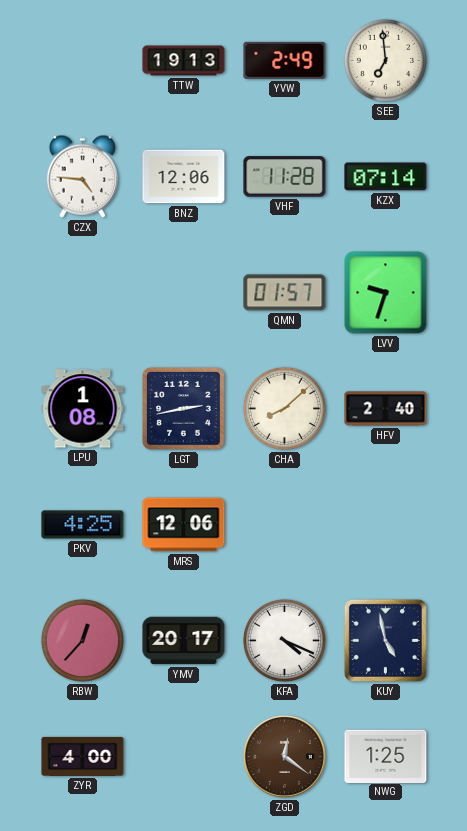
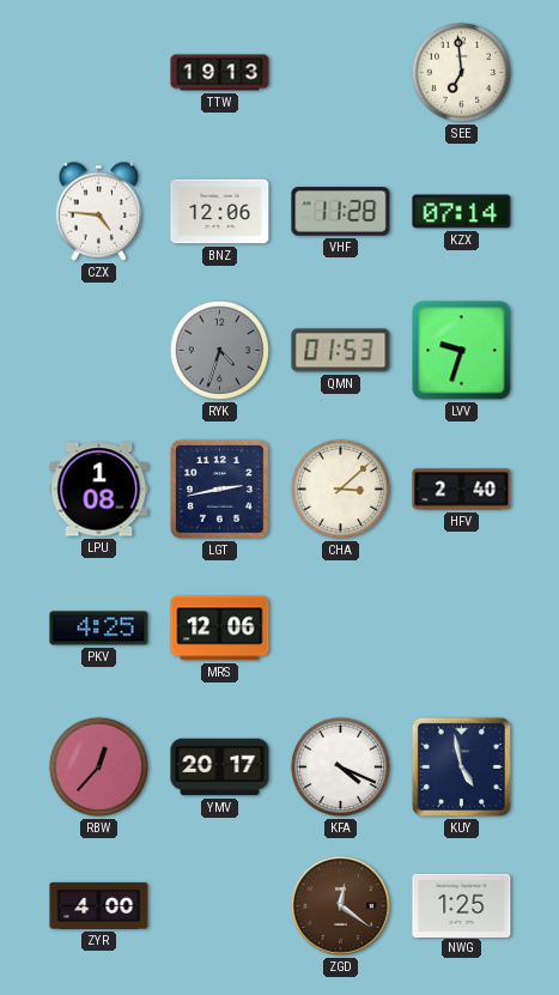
YVW: 2:49 -> none (285, 60)
RYK: none -> 4:33 (219, 350)
QMN: 01:57 -> 01:53 (341, 351)
CHA: 8:08 -> 3:08 (340, 489)
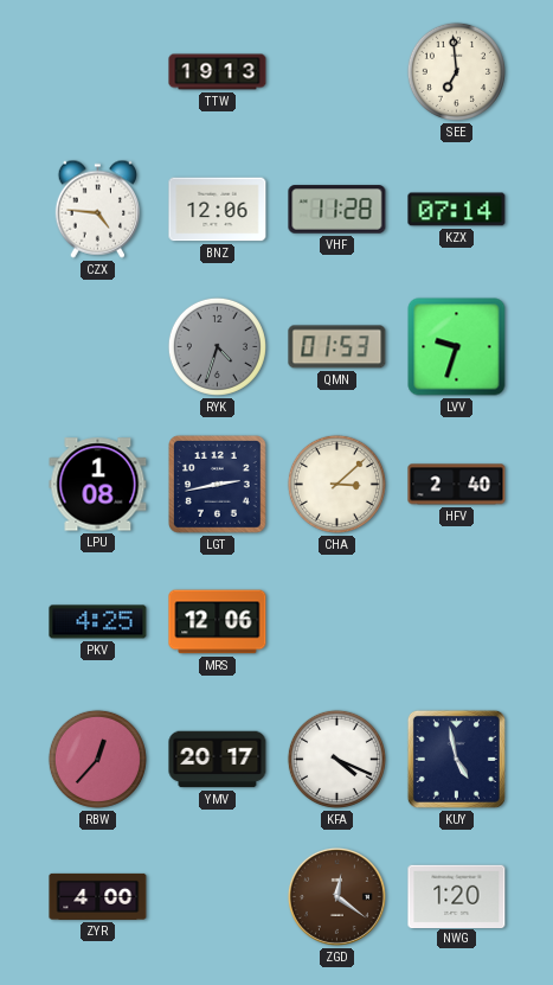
NWG: 1:25 -> 1:20 (457, 896)
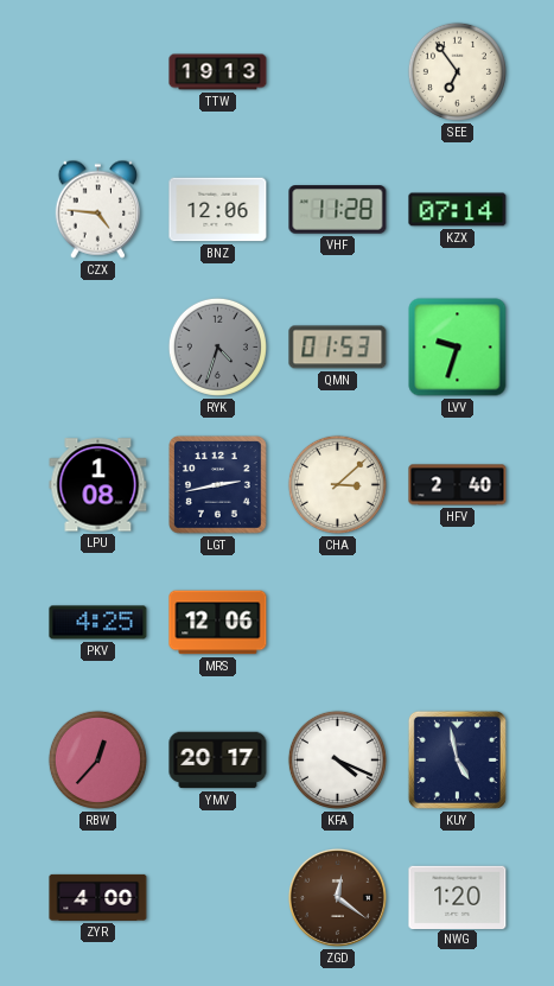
SEE: 6:59 -> 6:54 (457, 71)
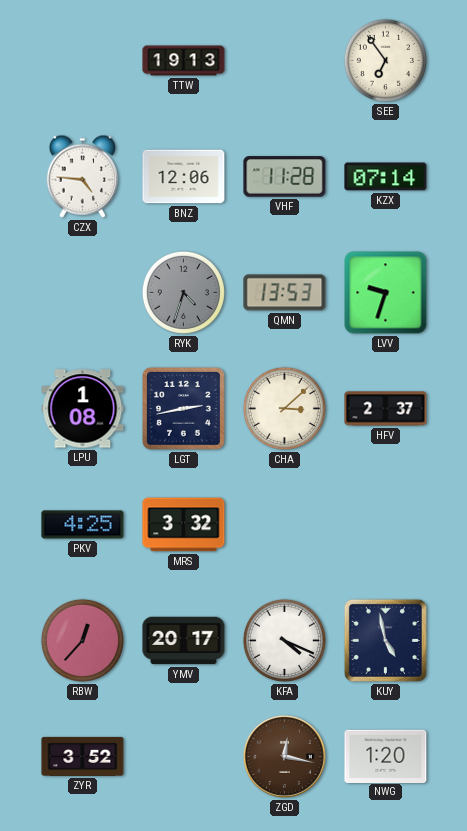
QMN: 01:53 -> 13:53 (285, 293)
HFV: 2:40 -> 2:37 (386, 409)
MRS: 12:06 -> 3:32 (184, 525)
ZYR: 4:00 -> 3:52 (83, 756)
ZGD: 12:21 -> 12:17 (284, 756)
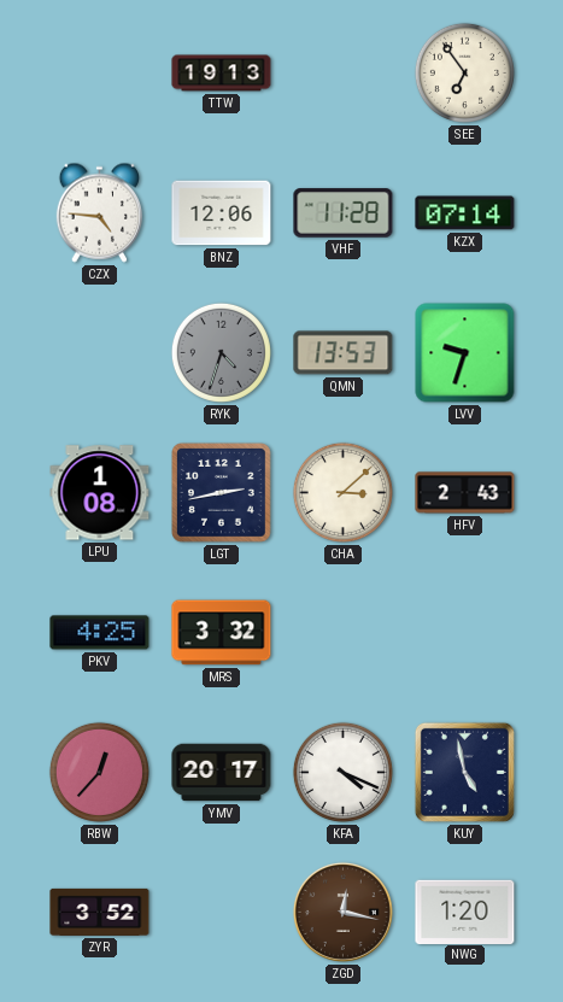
HFV: 2:37 -> 2:43 (465, 493)
